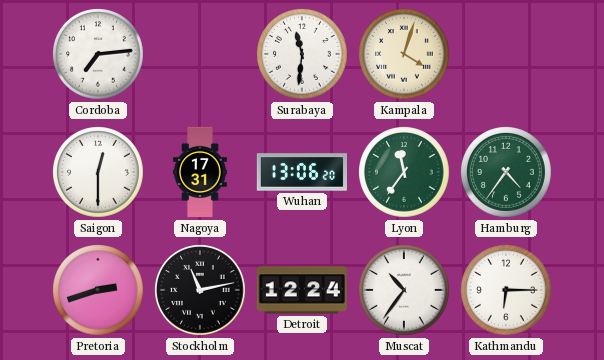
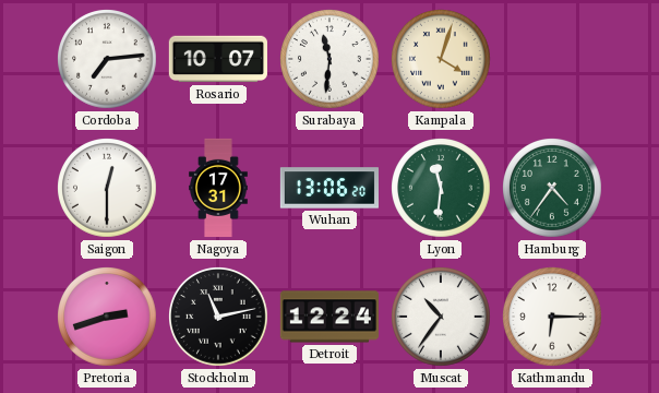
Rosario: none -> 10:07 (218, 59)
Lyon: 11:36 -> 11:31 (442, 189)
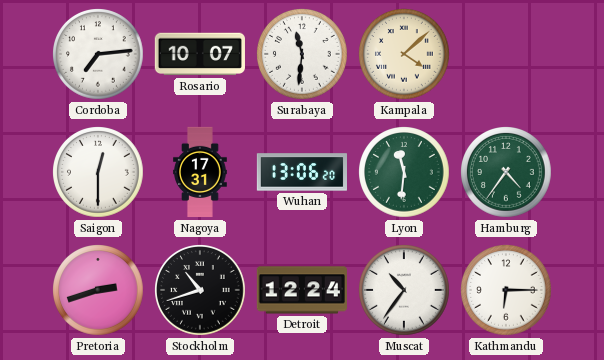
Kampala: 4:03 -> 4:08 (405, 55)
Stockholm: 11:13 -> 10:42 (201, 291)
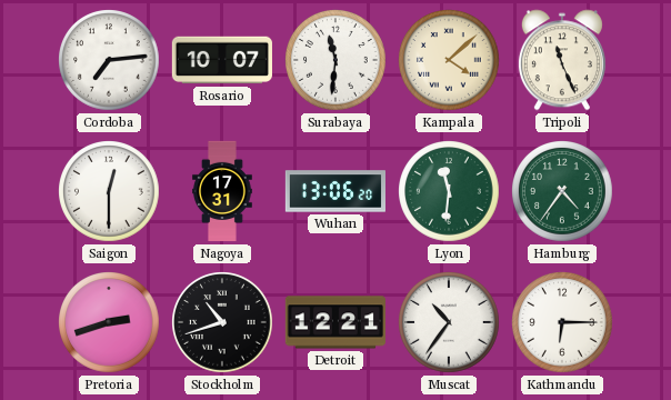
Tripoli: none -> 11:26 (562, 60)
Detroit: 12:24 -> 12:21 (334, 322)
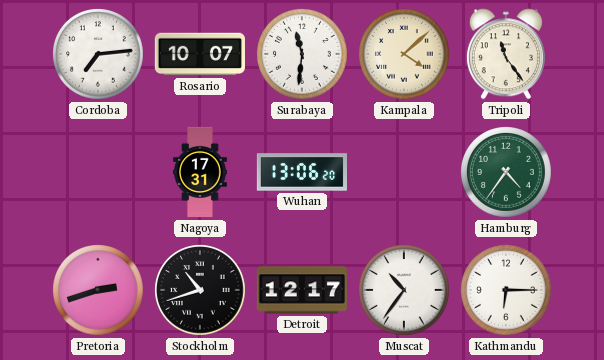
Tripoli: 11:26 -> 11:24 (506, 54)
Saigon: 12:30 -> none (110, 192)
Lyon: 11:31 -> none (450, 192)
Detroit: 12:21 -> 12:17 (301, 290)
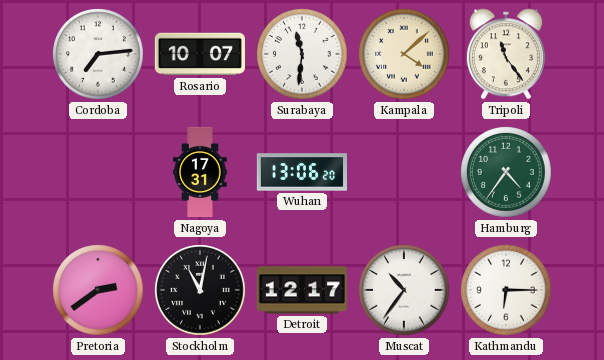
Pretoria: 2:42 -> 2:39 (99, 291)
Stockholm: 10:42 -> 11:02 (201, 291)
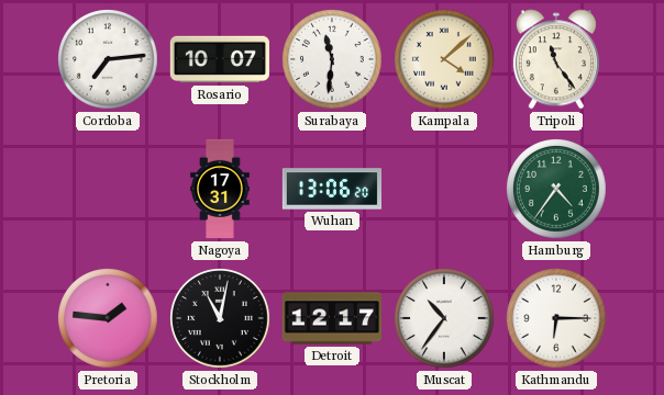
Pretoria: 2:39 -> 1:46 (109, 319)
